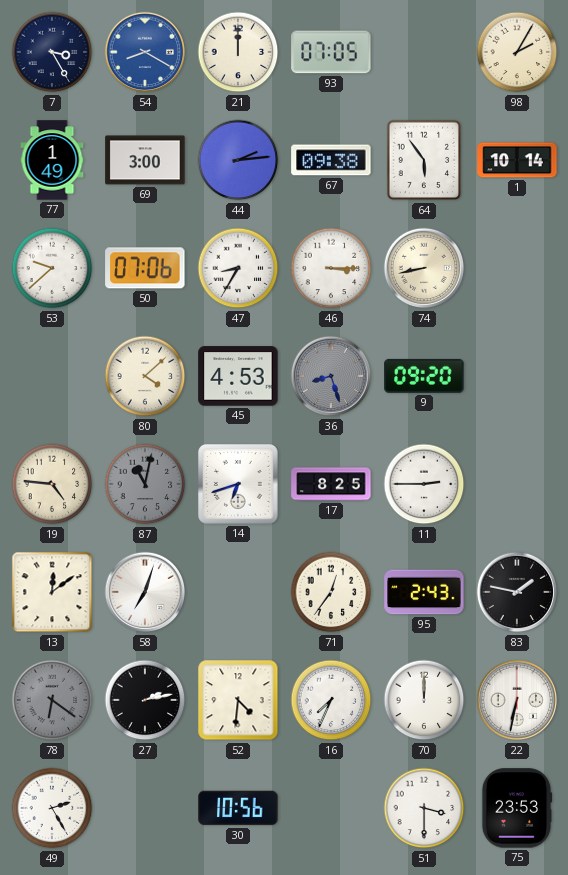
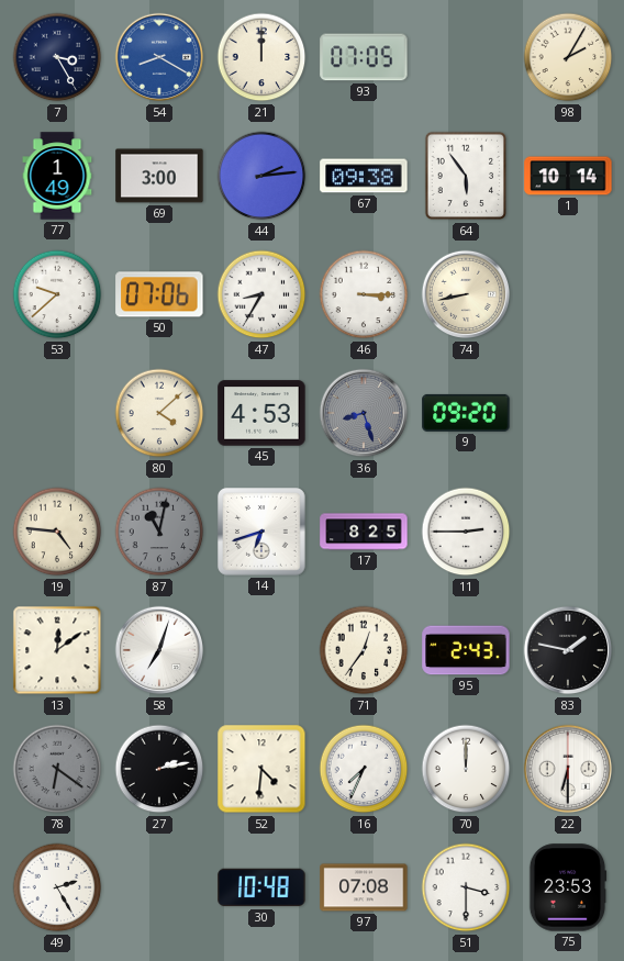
22: 6:32 -> 6:30 (568, 769)
30: 10:56 -> 10:48 (261, 887)
97: none -> 07:08 (364, 887)
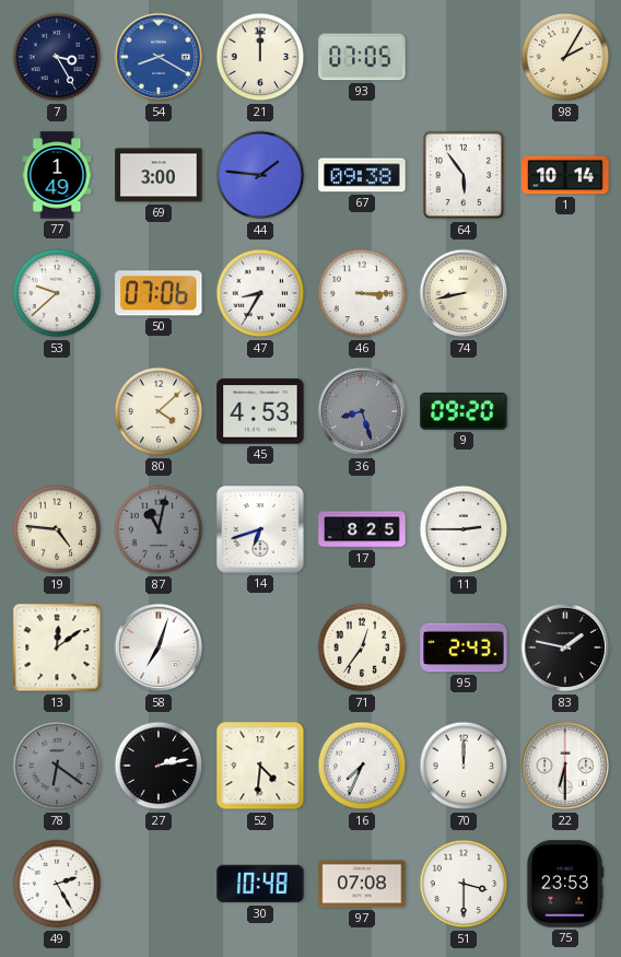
44: 2:14 -> 1:46 (260, 175)
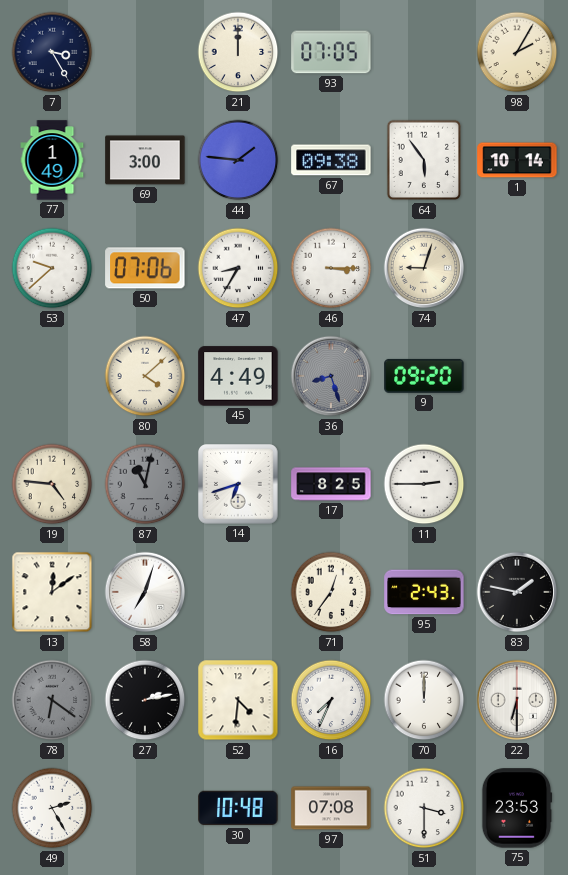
54: 8:20 -> none (159, 57)
74: 8:43 -> 9:03 (424, 268)
45: 4:53 -> 4:49 (238, 376)
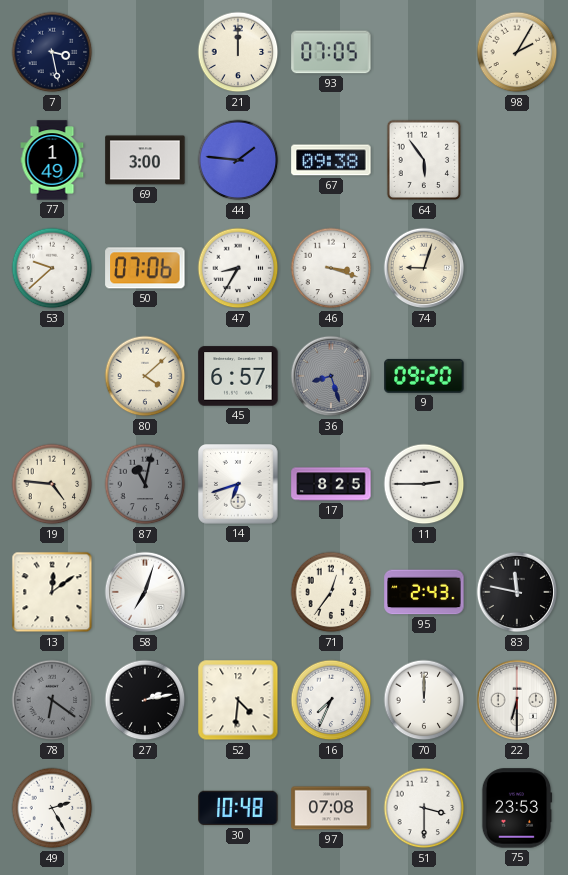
7: 3:25 -> 3:28 (52, 52)
1: 10:14 -> none (517, 160)
46: 3:15 -> 3:18 (331, 268)
45: 4:49 -> 6:57 (238, 376)
83: 1:47 -> 11:47 (517, 592)
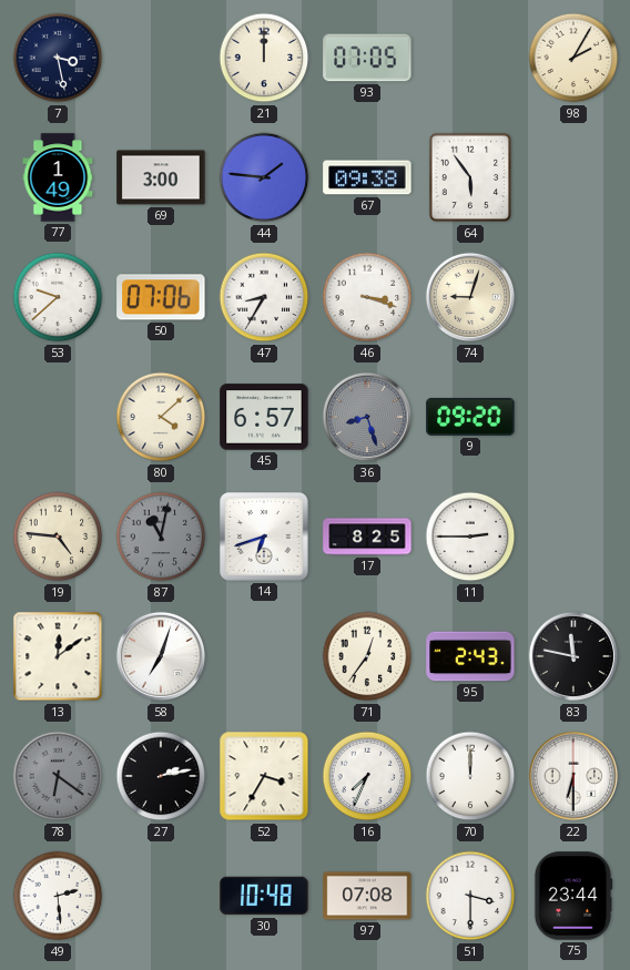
52: 4:31 -> 3:35 (264, 776)
49: 2:25 -> 2:29 (58, 896)
75: 23:53 -> 23:44 (573, 896)
